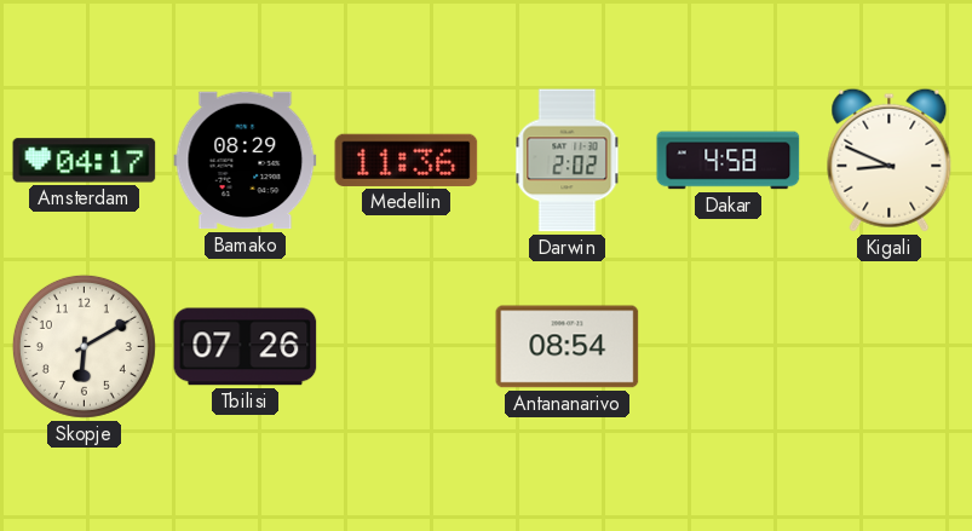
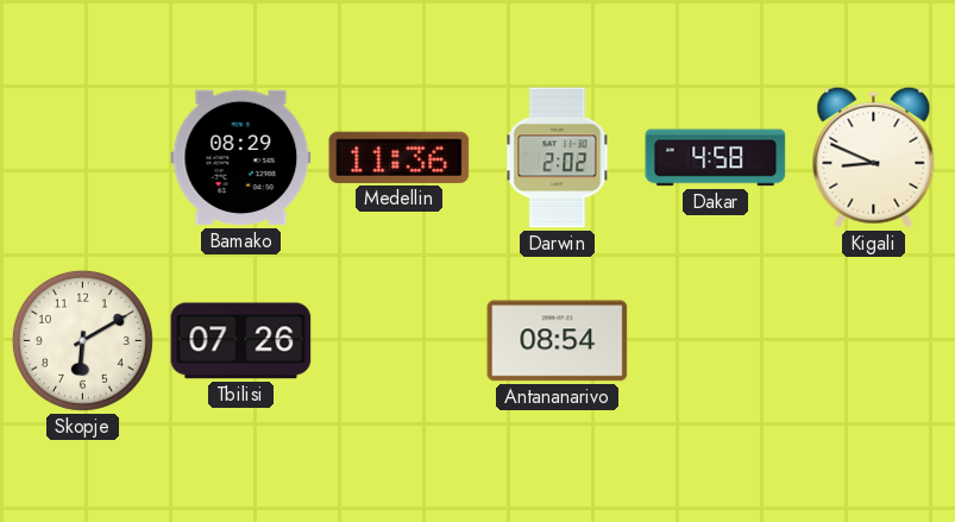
Amsterdam: 04:17 -> none (85, 161)
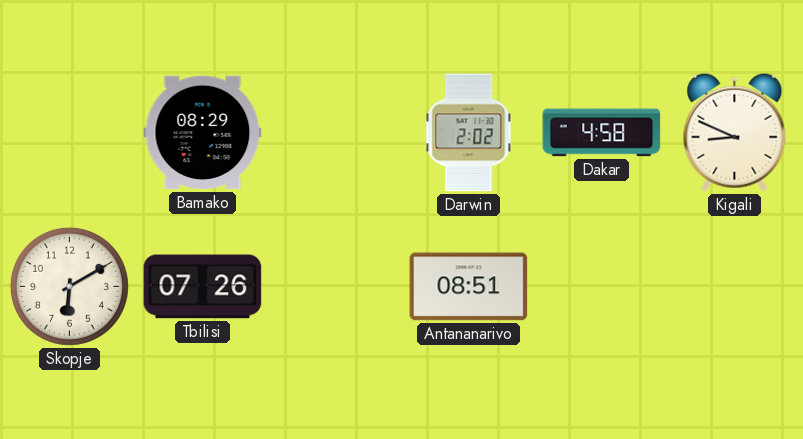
Medellin: 11:36 -> none (400, 157)
Antananarivo: 08:54 -> 08:51 (469, 287)
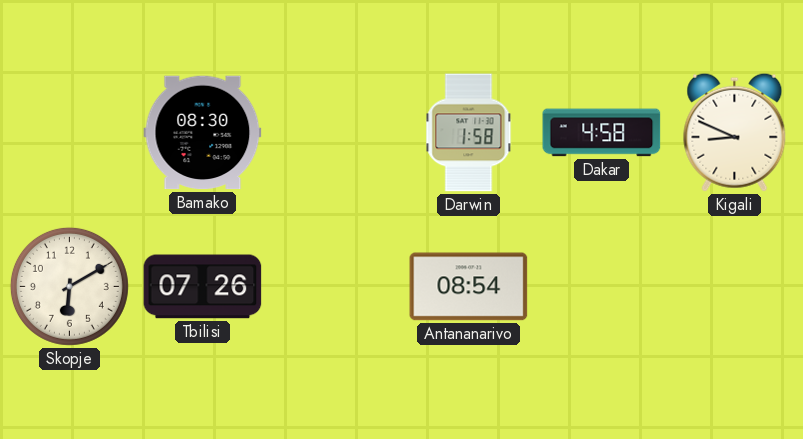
Bamako: 08:29 -> 08:30 (203, 133)
Darwin: 2:02 -> 1:58 (469, 133)
Antananarivo: 08:51 -> 08:54 (469, 287)
